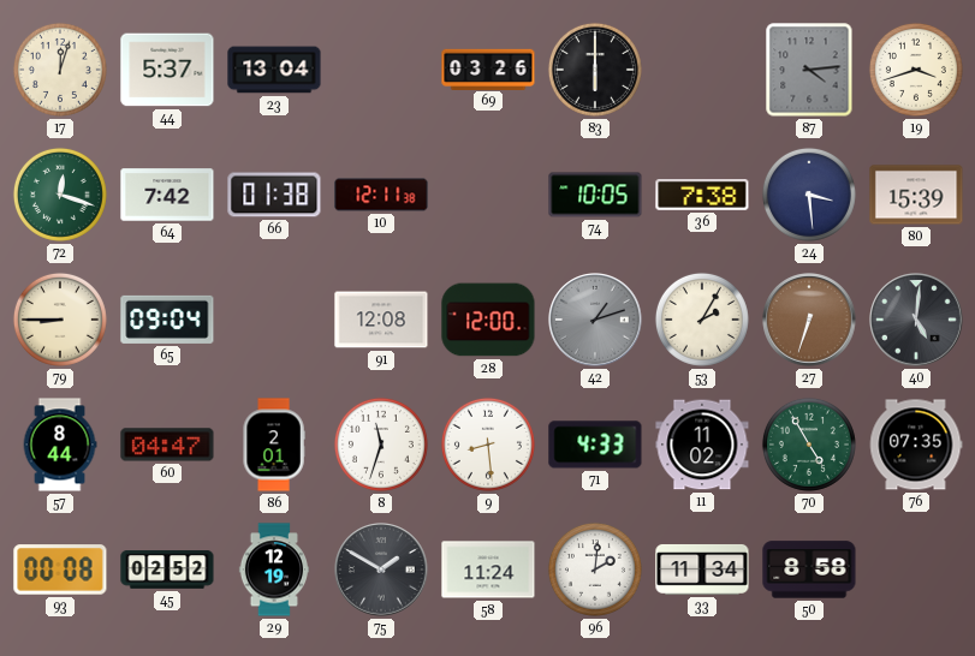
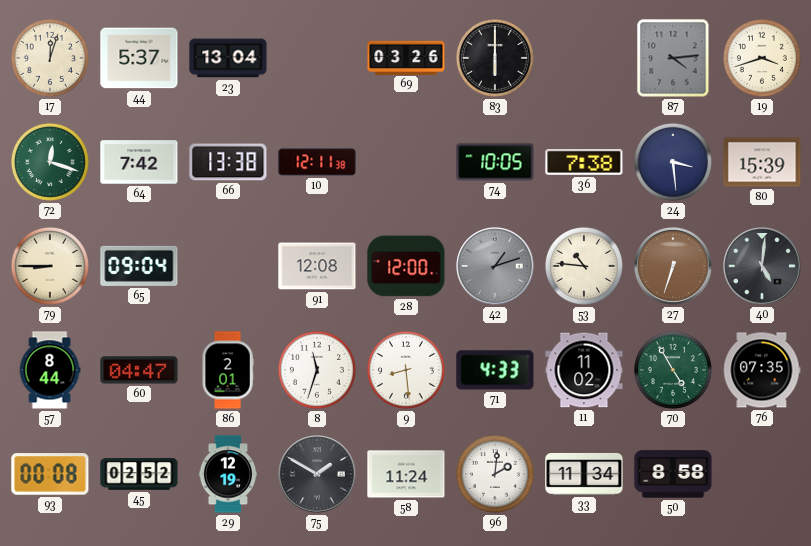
66: 01:38 -> 13:38 (228, 162)
53: 2:05 -> 10:46 (584, 266)
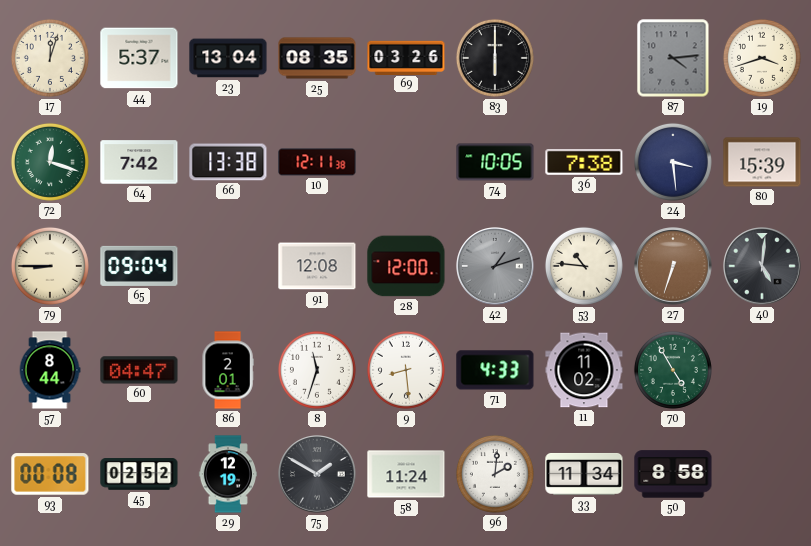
25: none -> 08:35 (317, 58)
76: 07:35 -> none (762, 370)
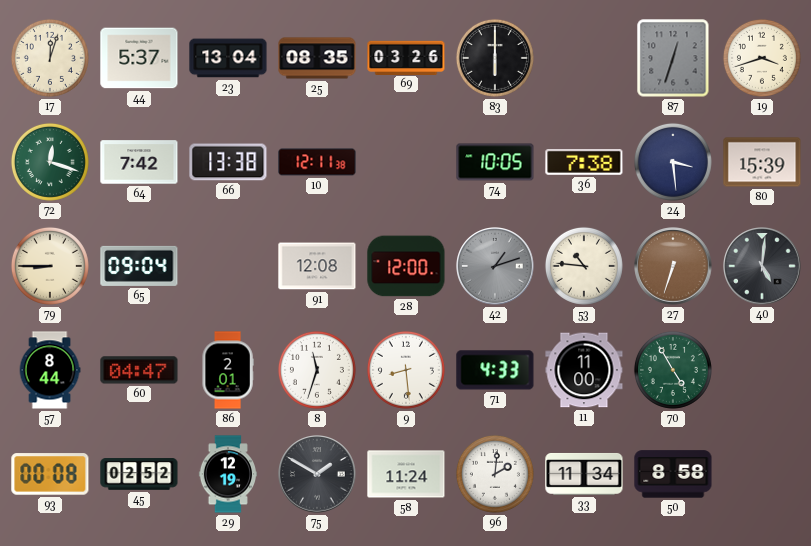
87: 4:14 -> 12:33 (673, 58)
11: 11:02 -> 11:00 (584, 370)
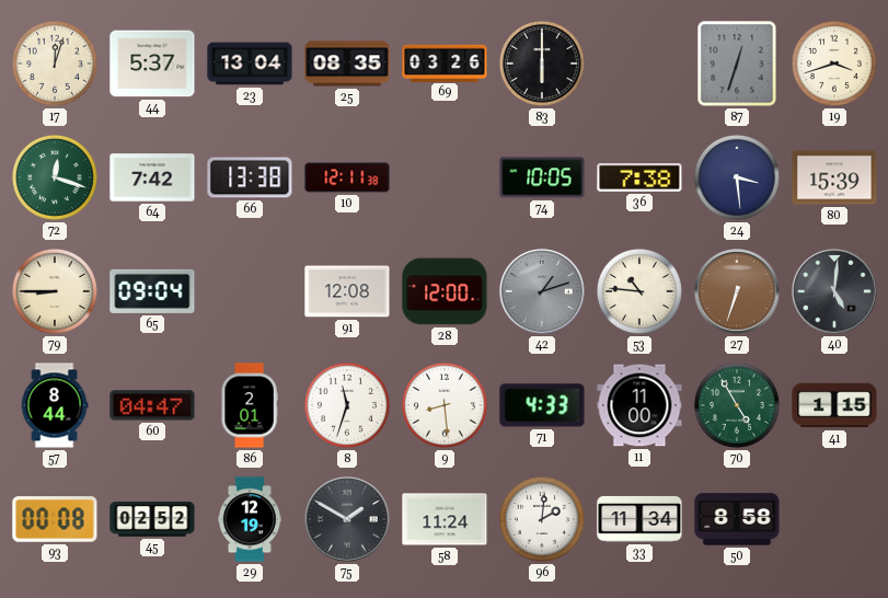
41: none -> 1:15 (834, 405)
